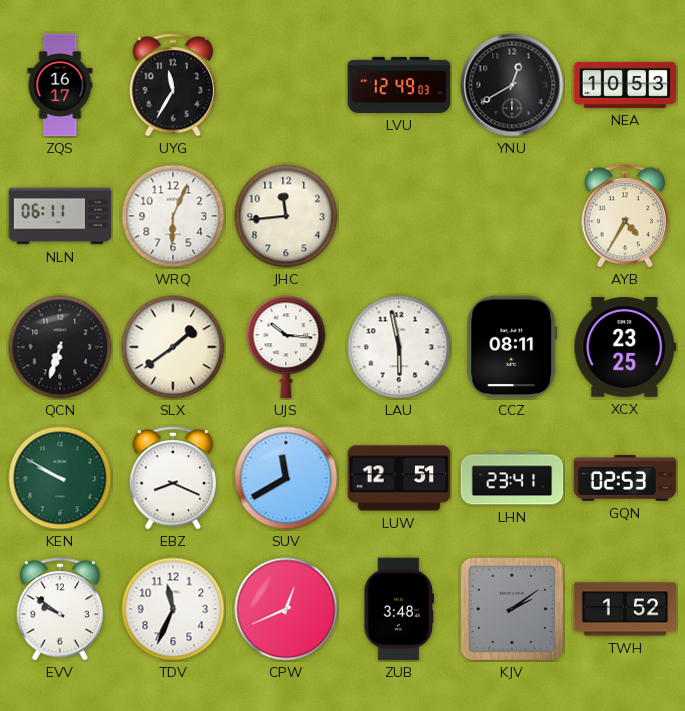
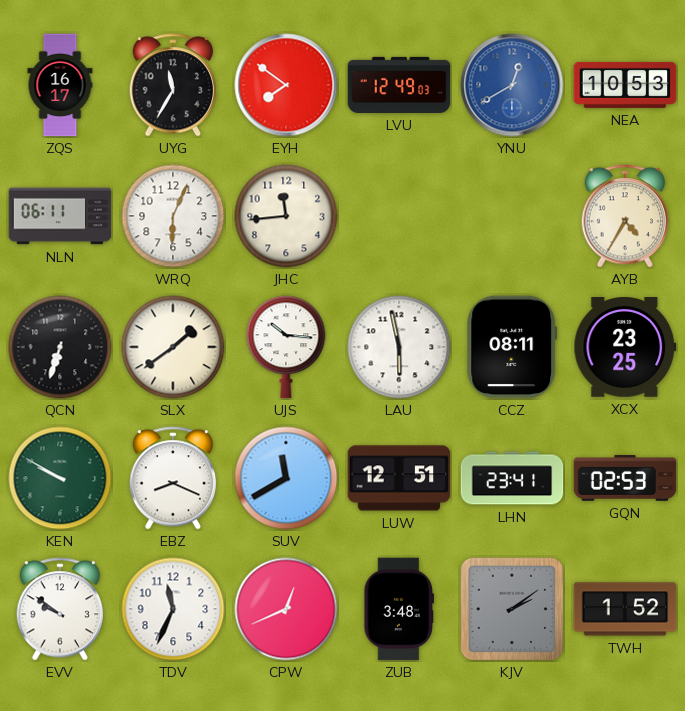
EYH: none -> 7:51 (286, 85)
YNU dial: black -> blue (512, 85)
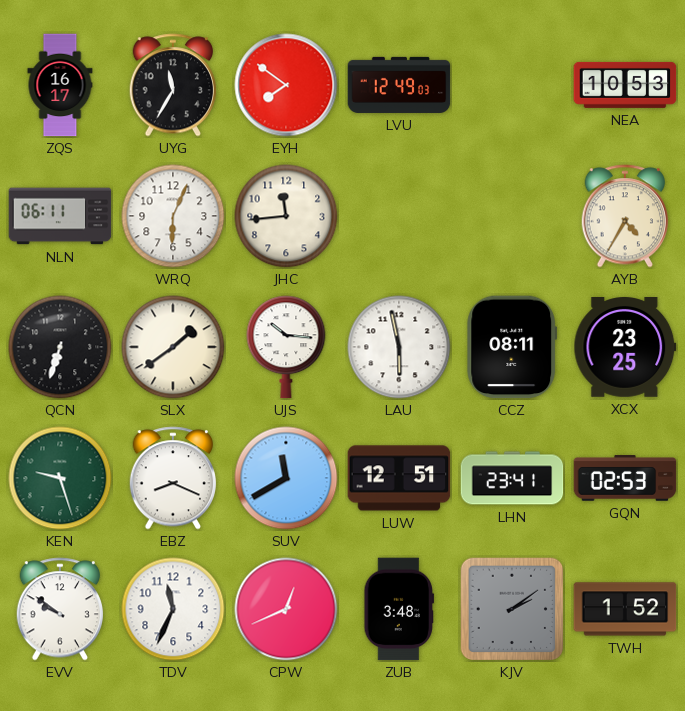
YNU: 12:40 -> none (512, 85)
KEN: 9:50 -> 9:27 (60, 478)
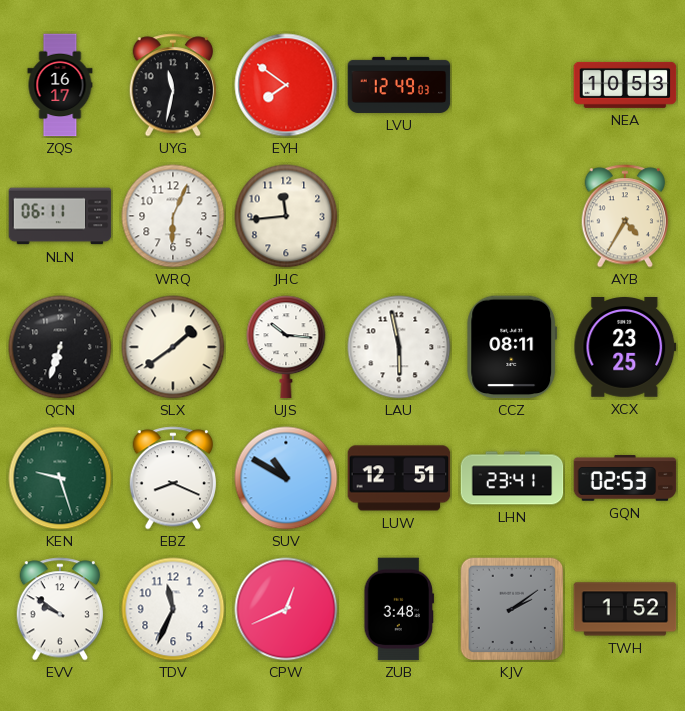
UYG: 11:35 -> 11:32 (173, 85)
SUV: 11:40 -> 10:50 (286, 478)
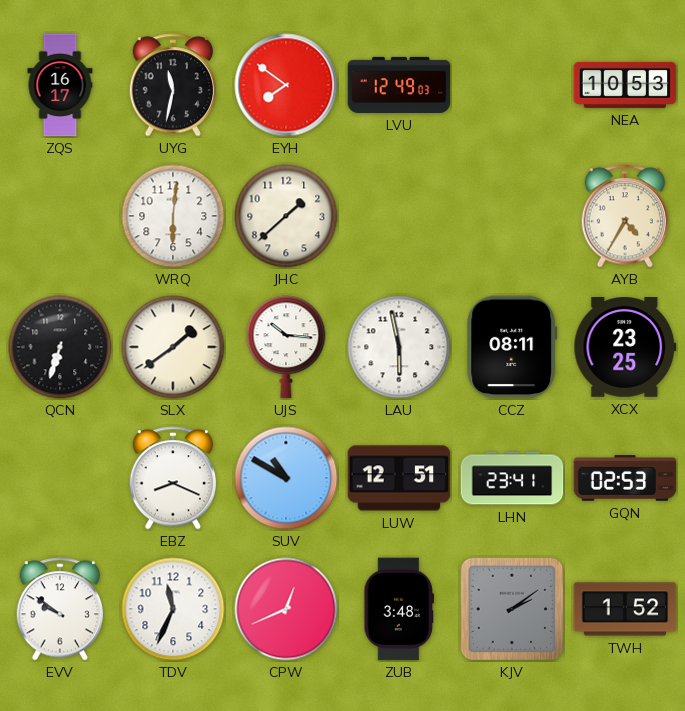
NLN: 06:11 -> none (60, 216)
WRQ: 6:04 -> 6:01 (173, 216)
JHC: 11:44 -> 1:38 (286, 216)
KEN: 9:27 -> none (60, 478)
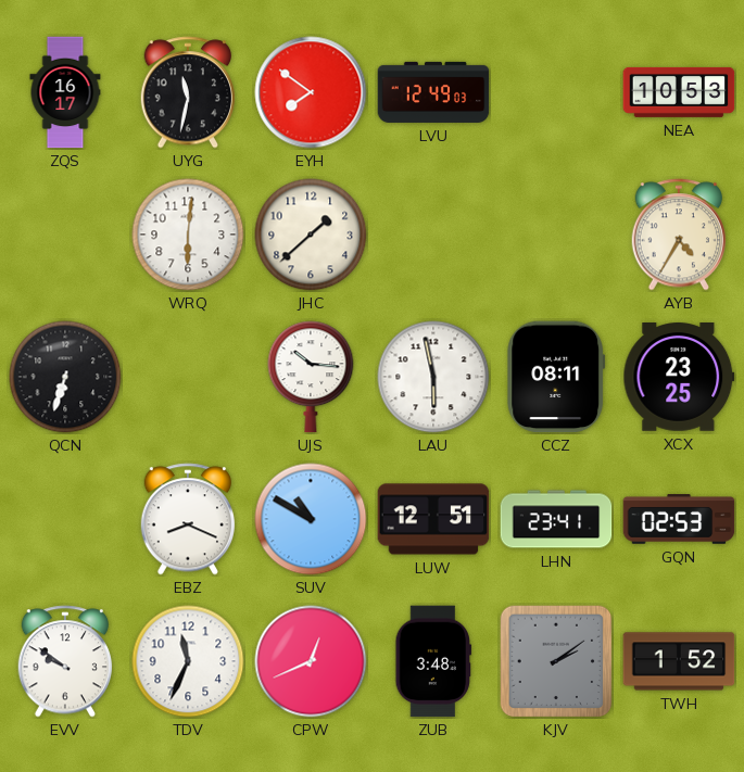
SLX: 1:39 -> none (173, 347)
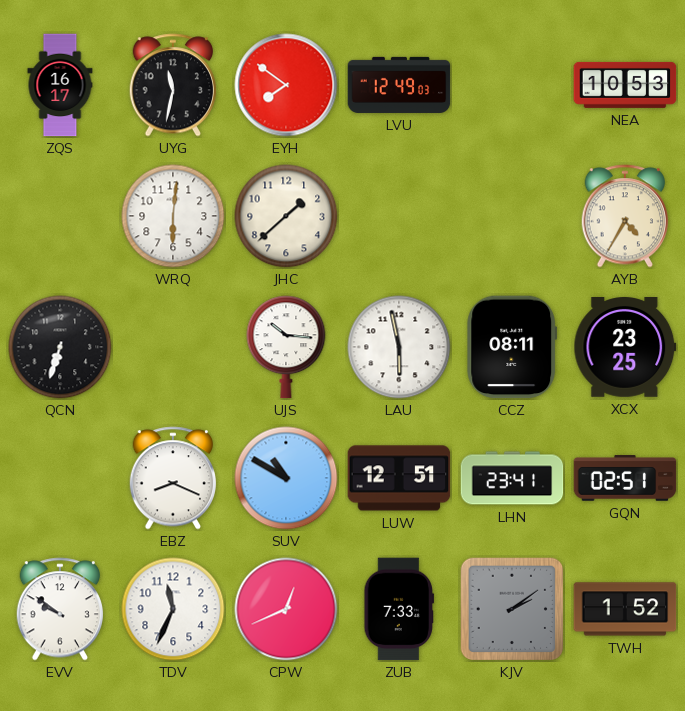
GQN: 02:53 -> 02:51 (625, 478)
ZUB: 3:48 -> 7:33 (399, 609)
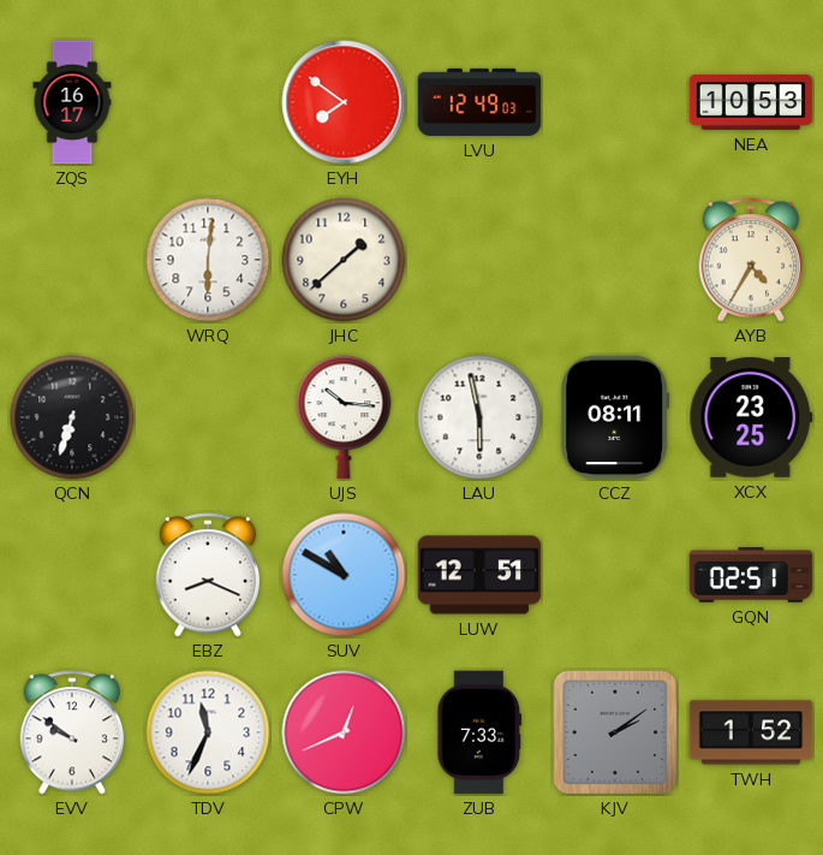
UYG: 11:32 -> none (173, 85)
LHN: 23:41 -> none (512, 478)
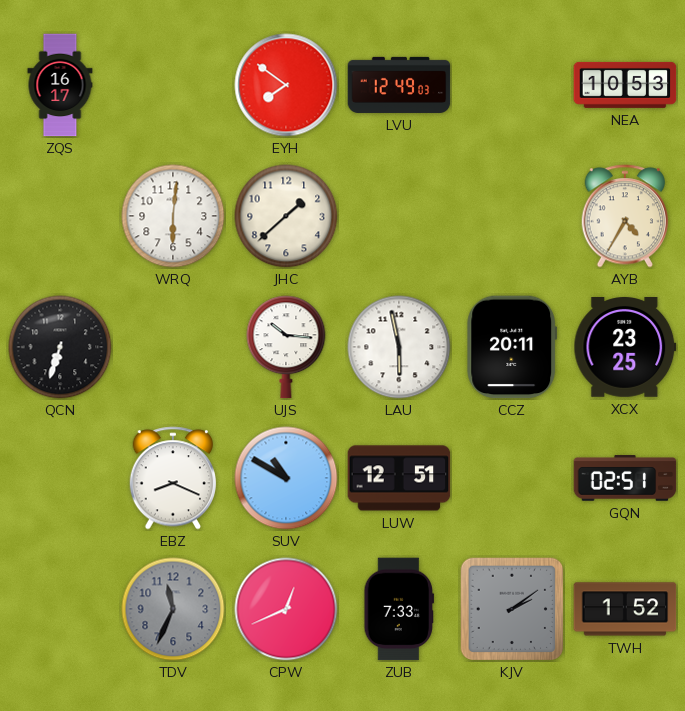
CCZ: 08:11 -> 20:11 (512, 347)
EVV: 9:51 -> none (72, 732)
TDV dial: white -> grey (173, 609)
